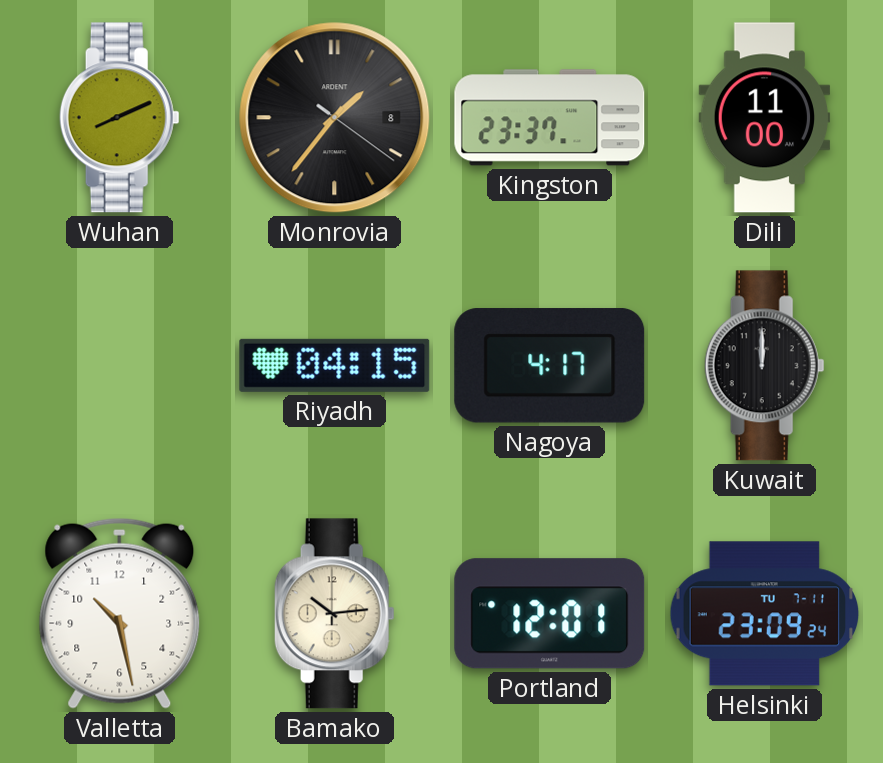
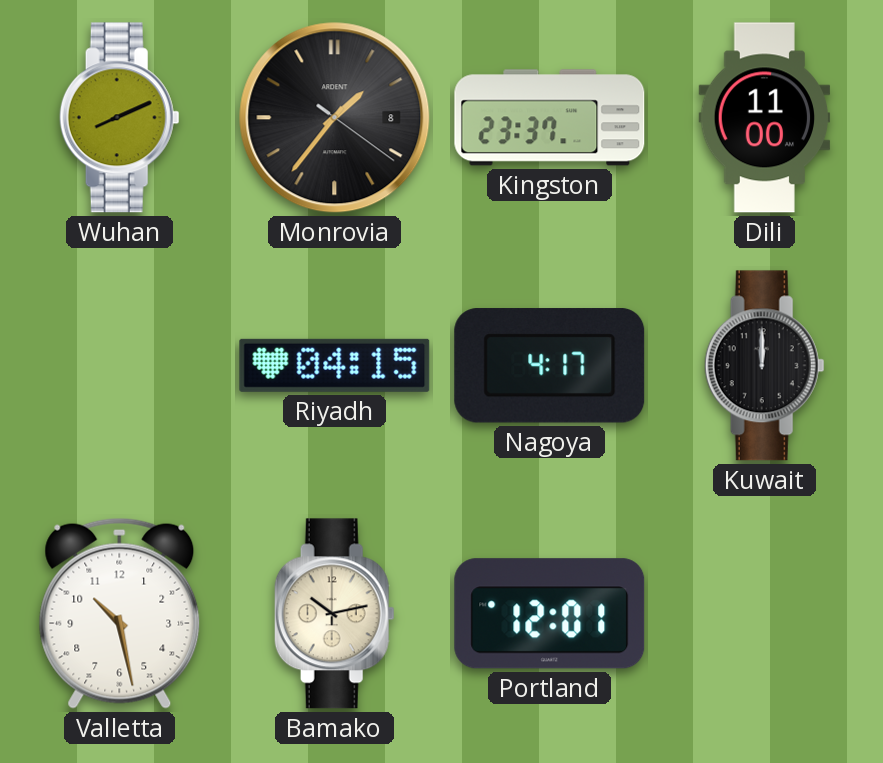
Bamako: 10:14 -> 10:13 (334, 614)
Helsinki: 23:09 -> none (765, 614)
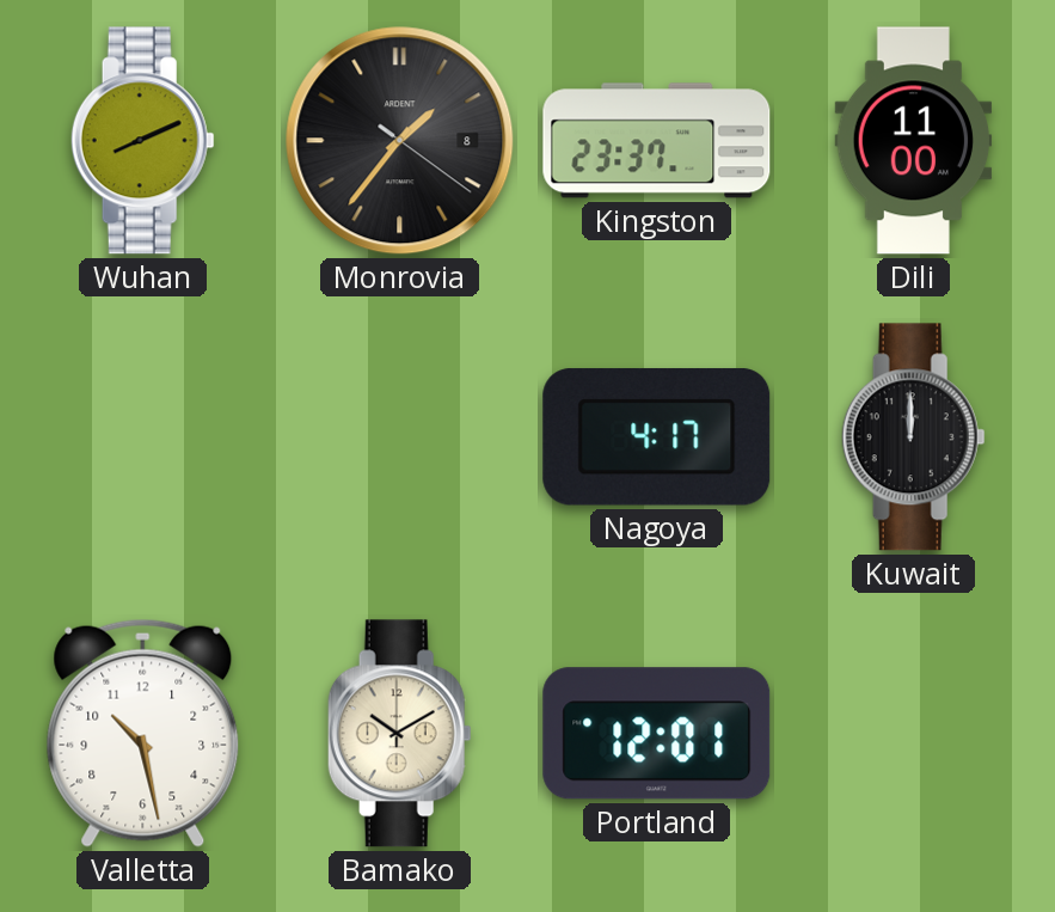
Riyadh: 04:15 -> none (335, 365)
Bamako: 10:13 -> 10:10 (399, 734)
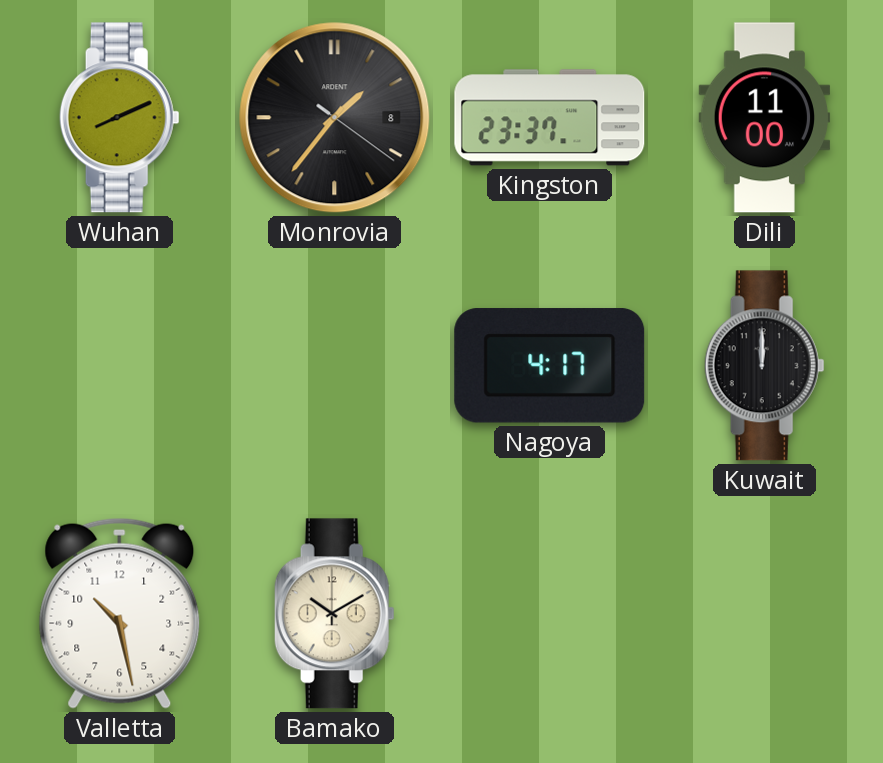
Portland: 12:01 -> none (657, 734)
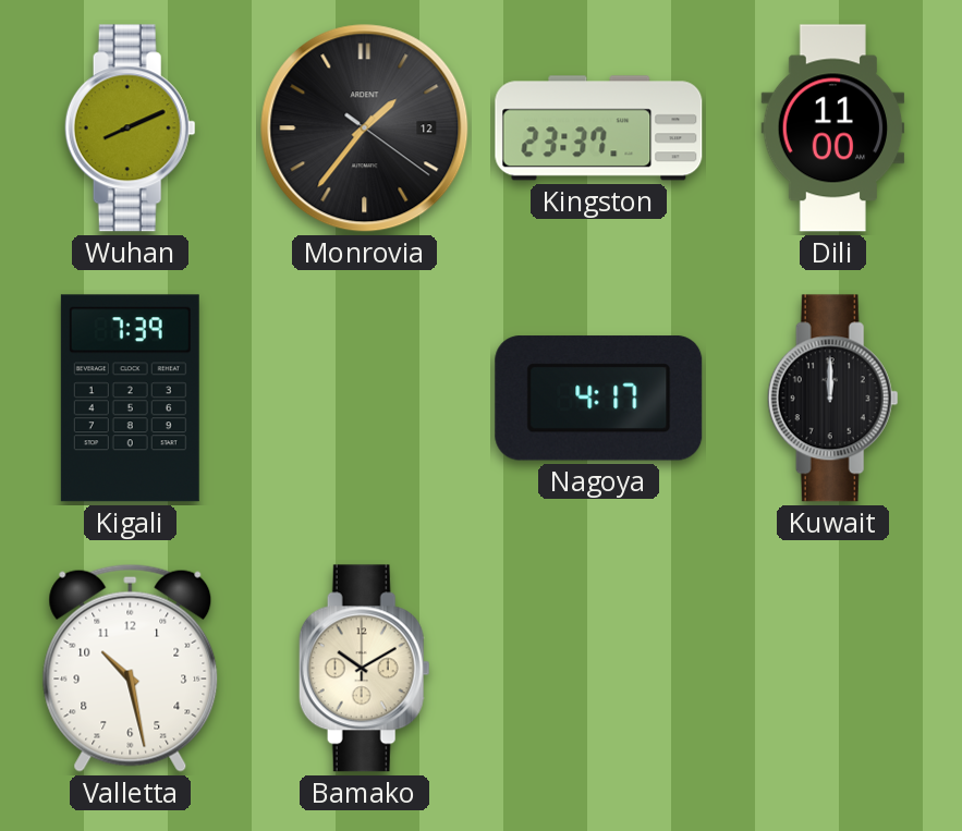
Monrovia date: 8 -> 12 (365, 129)
Kigali: none -> 7:39 (130, 399)
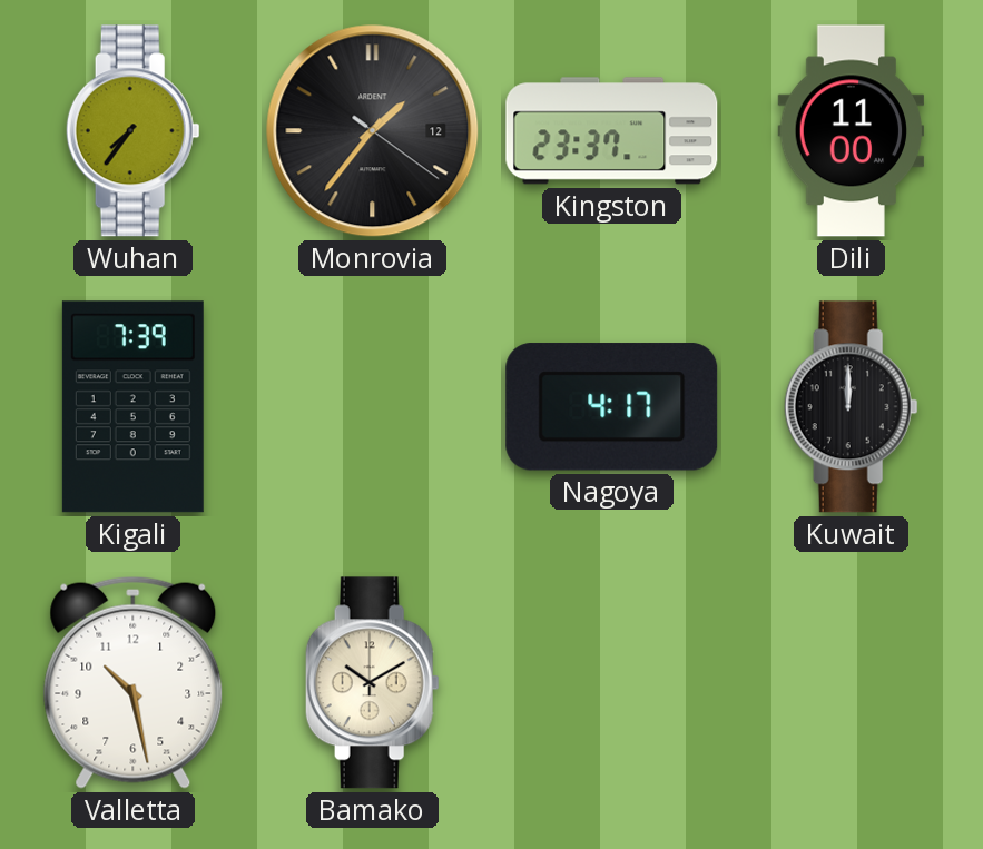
Wuhan: 8:11 -> 7:36 (132, 131)
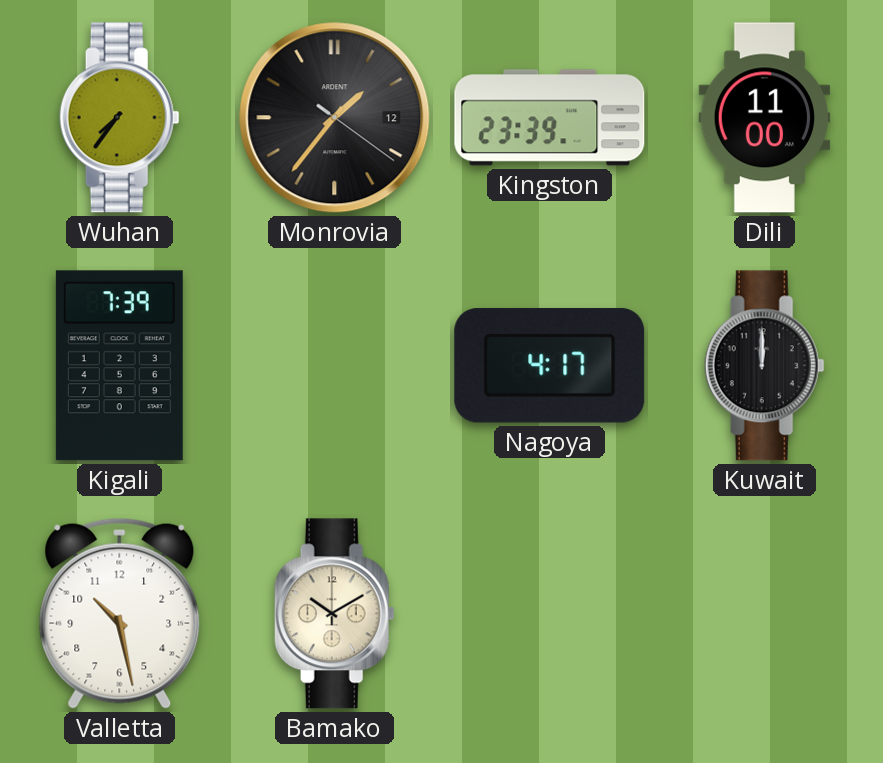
Kingston: 23:37 -> 23:39 (550, 118)
